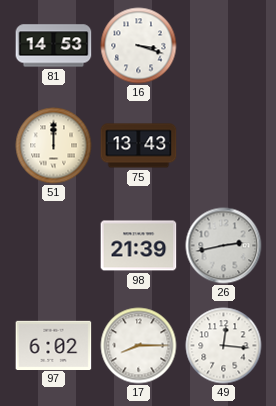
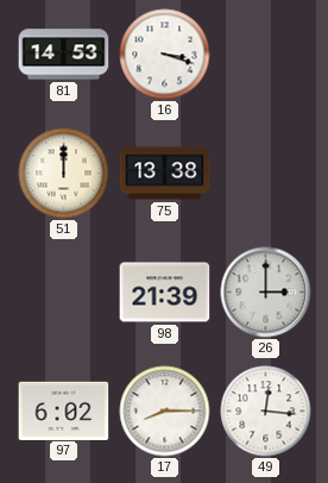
75: 13:43 -> 13:38 (165, 174)
26: 2:43 -> 3:00 (266, 293)
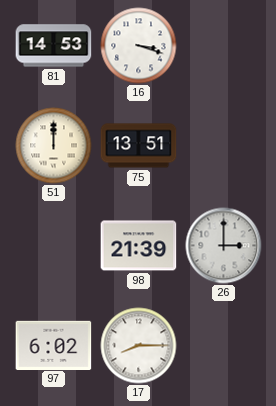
75: 13:38 -> 13:51 (139, 146)
49: 12:16 -> none (266, 412)
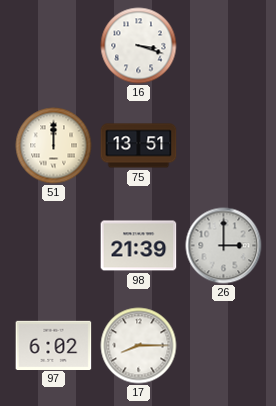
81: 14:53 -> none (54, 46)
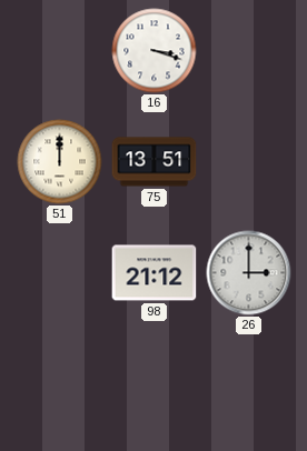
98: 21:39 -> 21:12 (155, 273)
97: 6:02 -> none (54, 345)
17: 8:15 -> none (139, 346)
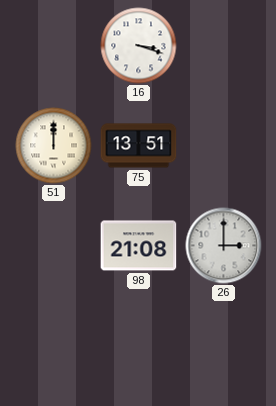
98: 21:12 -> 21:08 (139, 246)
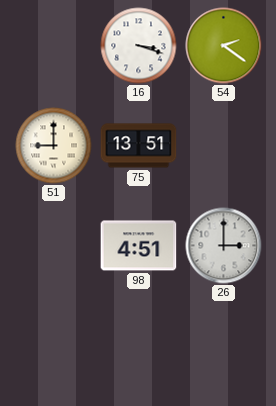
54: none -> 2:21 (224, 46)
51: 12:00 -> 9:00 (54, 146)
98: 21:08 -> 4:51 (139, 246)
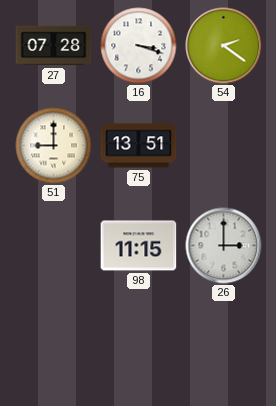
27: none -> 07:28 (54, 46)
98: 4:51 -> 11:15 (139, 246)
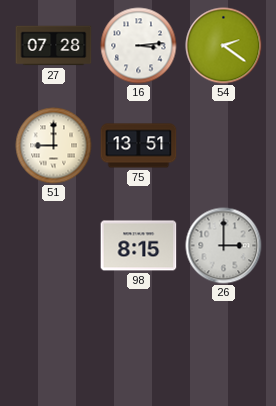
16: 3:18 -> 3:14 (139, 46)
98: 11:15 -> 8:15 (139, 246)
